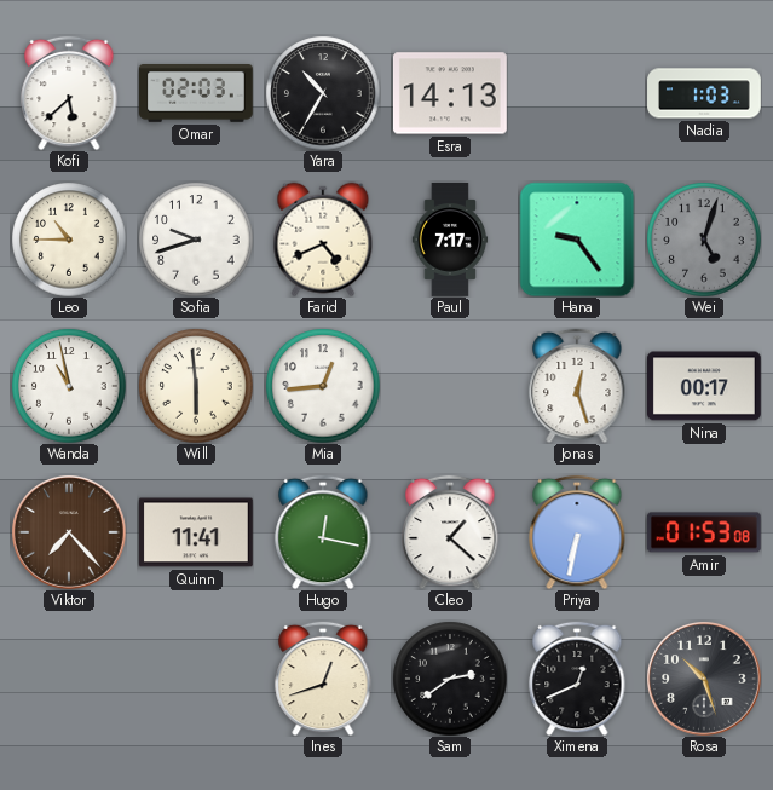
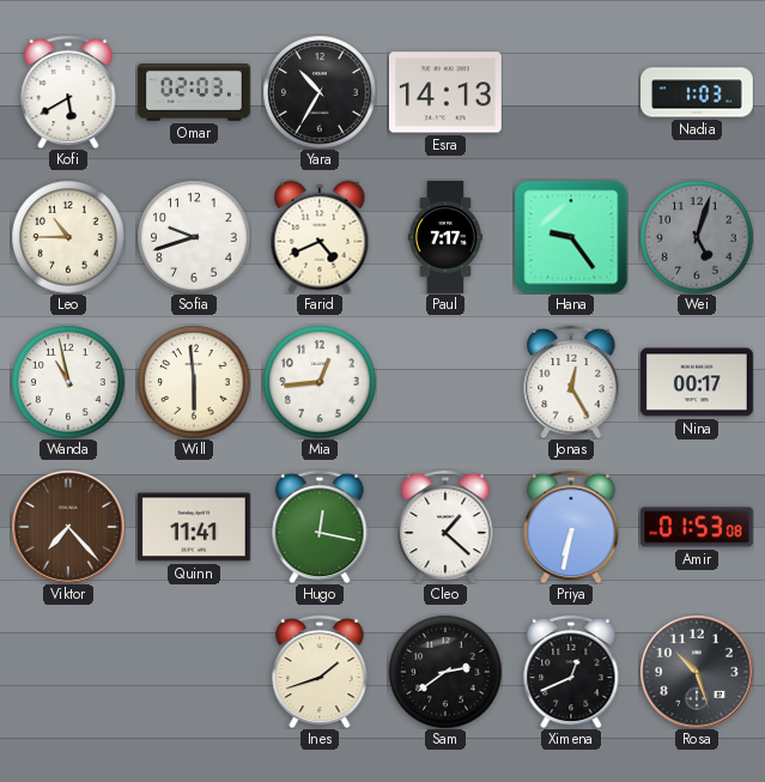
Kofi: 5:38 -> 5:40 (68, 92)
Jonas: 12:27 -> 12:25 (571, 382)
Ines: 12:42 -> 1:42 (320, 672)
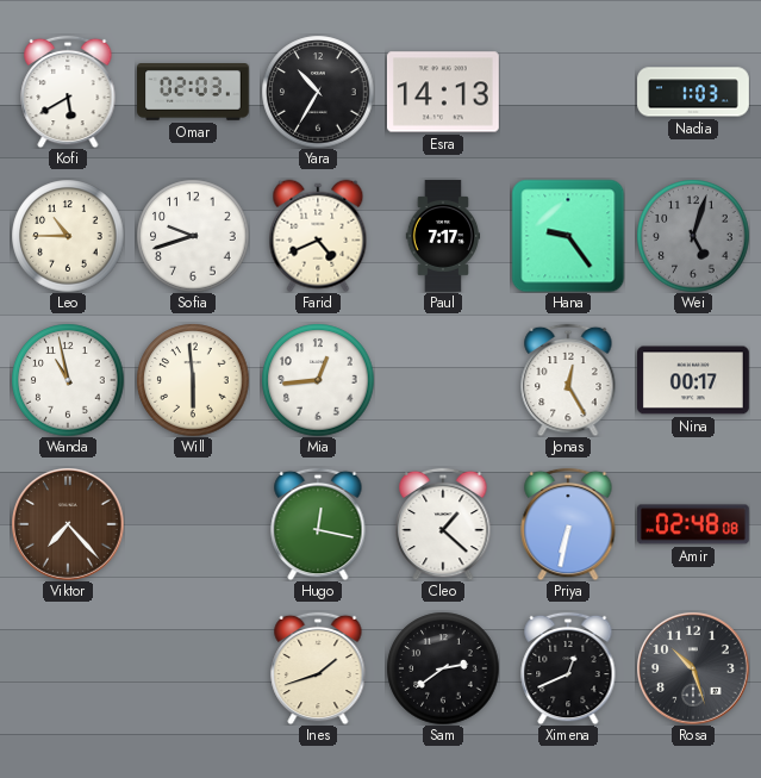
Quinn: 11:41 -> none (194, 527)
Amir: 01:53 -> 02:48 (693, 524)
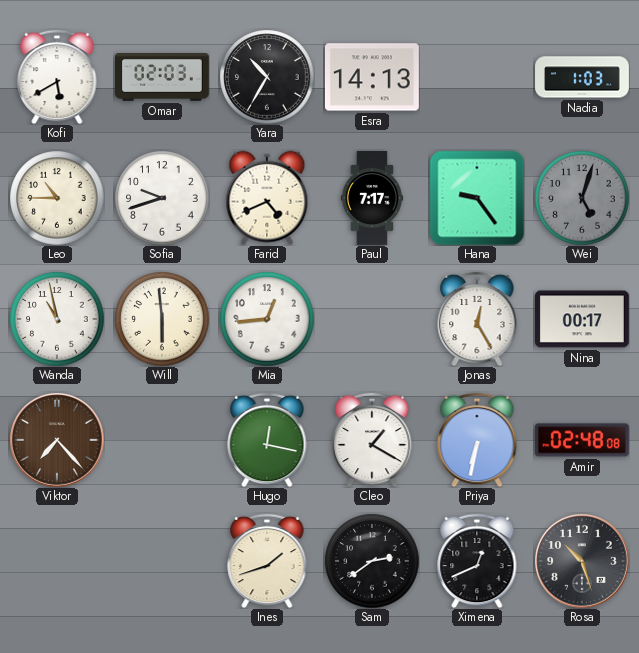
Cleo: 1:22 -> 1:20 (372, 440)
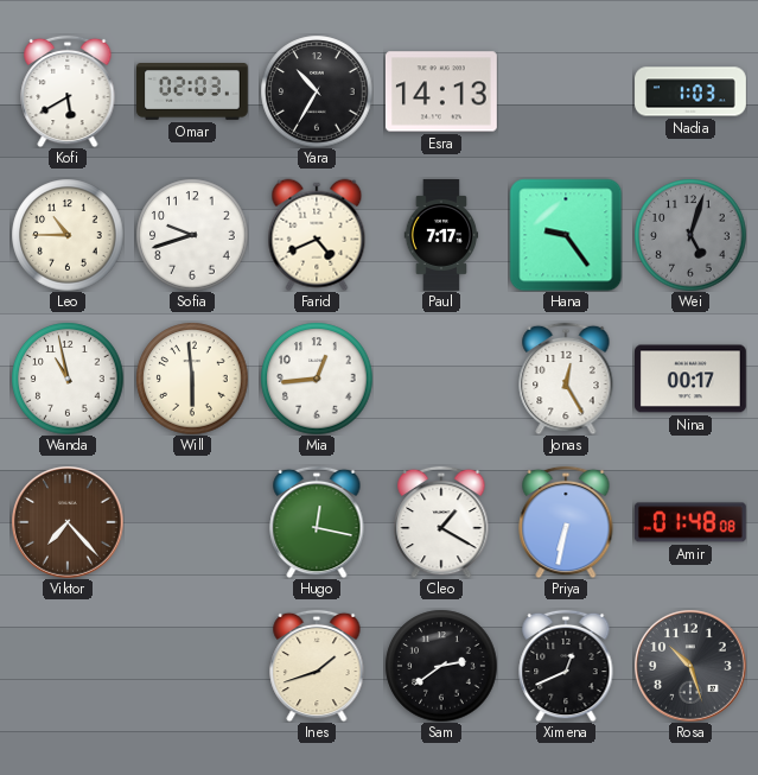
Amir: 02:48 -> 01:48 (690, 522)
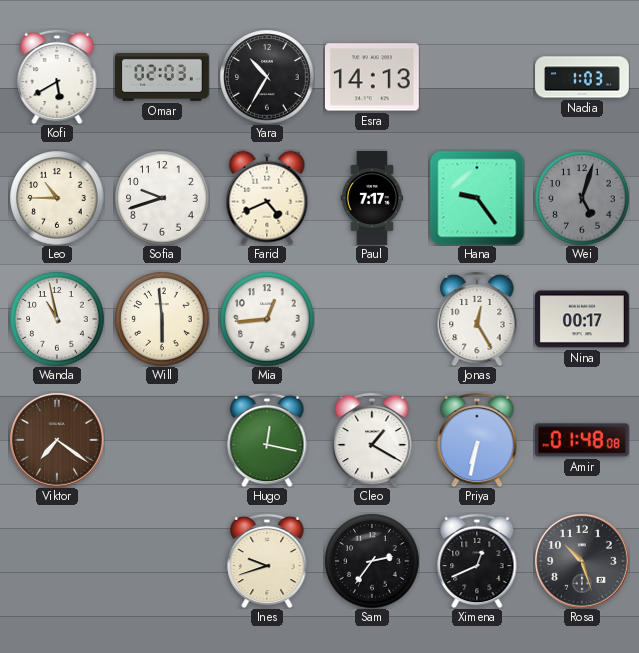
Viktor: 7:23 -> 7:21 (57, 440)
Ines: 1:42 -> 9:42 (267, 561)
Sam: 2:39 -> 2:36 (372, 561)
